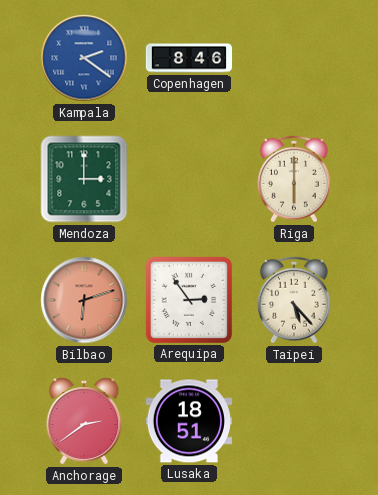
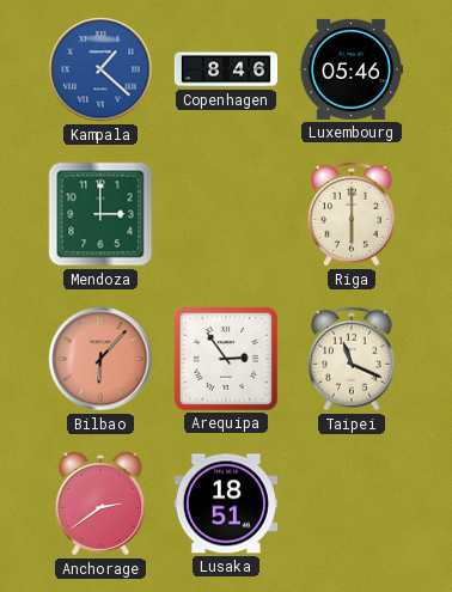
Kampala: 2:21 -> 1:22 (100, 69)
Luxembourg: none -> 05:46 (350, 69)
Bilbao: 6:12 -> 6:07 (100, 359)
Taipei: 5:23 -> 11:19 (353, 359)
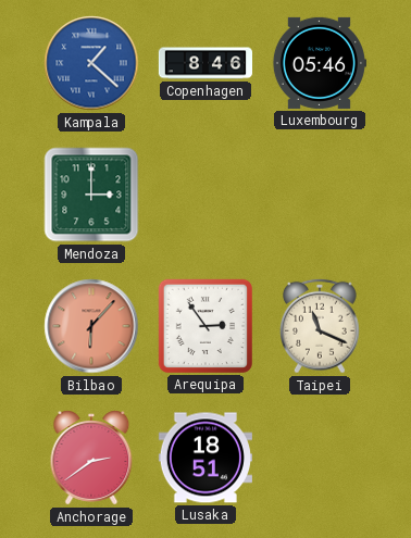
Riga: 6:00 -> none (353, 214)
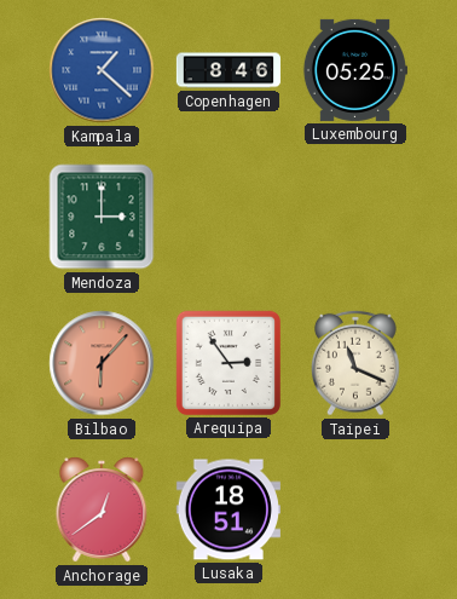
Luxembourg: 05:46 -> 05:25 (354, 70)
Anchorage: 2:39 -> 12:39 (102, 509)
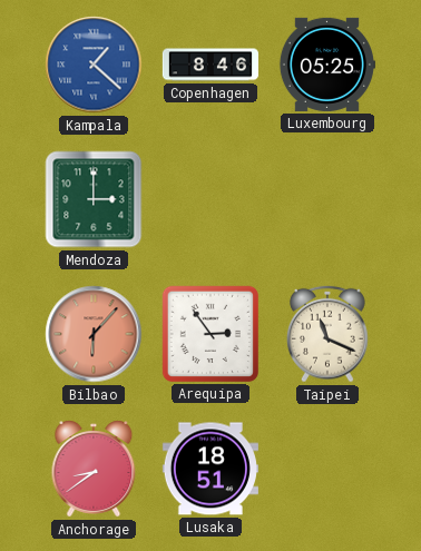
Anchorage: 12:39 -> 8:39 (94, 469)
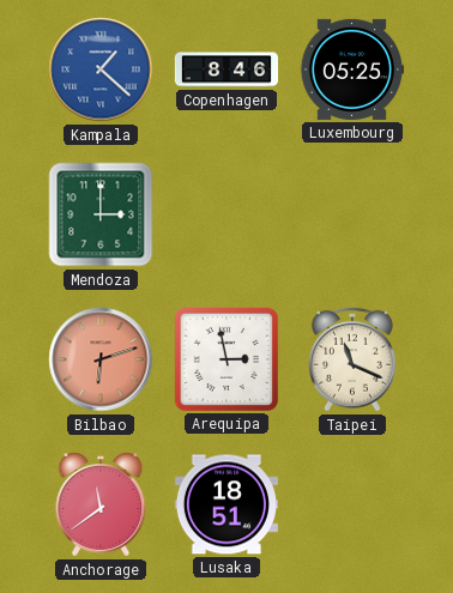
Bilbao: 6:07 -> 6:12 (101, 359)
Arequipa: 2:54 -> 2:58 (226, 359)
Anchorage: 8:39 -> 11:39 (101, 504)
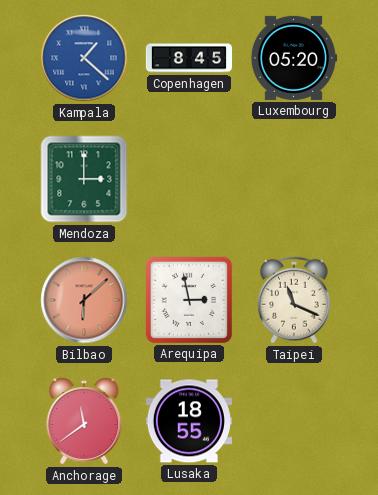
Copenhagen: 8:46 -> 8:45 (188, 58)
Luxembourg: 05:25 -> 05:20 (293, 58)
Bilbao: 6:12 -> 6:08 (84, 300)
Lusaka: 18:51 -> 18:55 (189, 421)
